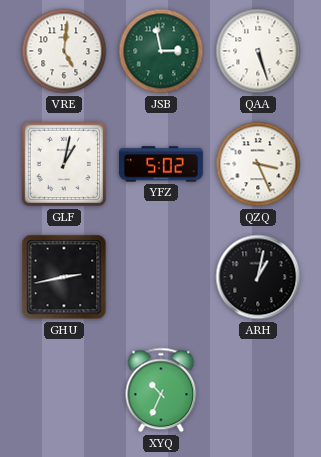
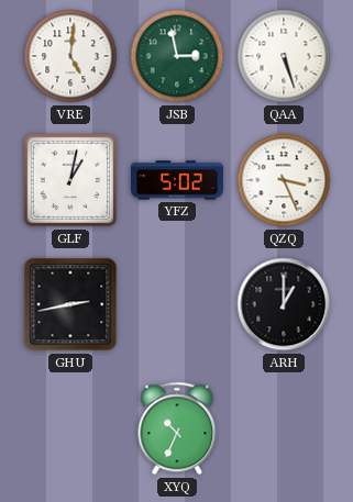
ARH: 1:02 -> 1:00 (284, 304)
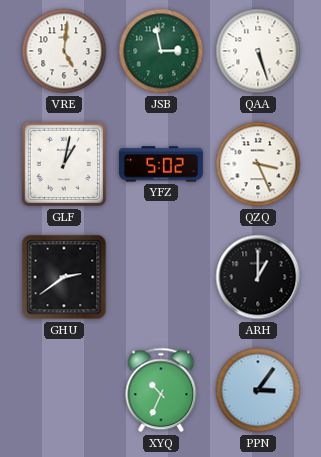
GHU: 2:43 -> 2:39 (64, 277)
PPN: none -> 3:06 (258, 390)
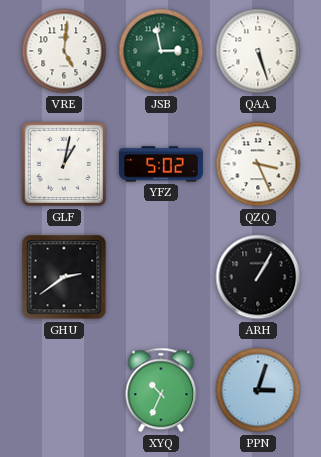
ARH: 1:00 -> 1:05 (258, 277)
PPN: 3:06 -> 3:03 (258, 390)
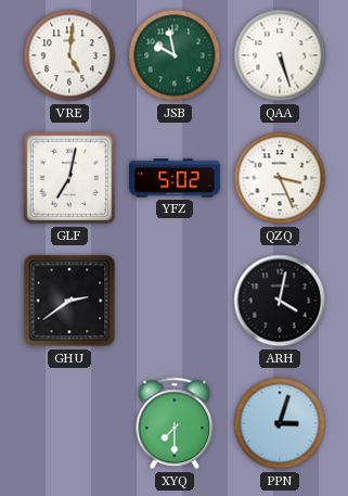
JSB: 2:58 -> 9:58 (175, 55)
GLF: 1:02 -> 7:02 (69, 178)
ARH: 1:05 -> 4:02 (280, 301)
XYQ: 10:34 -> 7:30 (175, 423)
